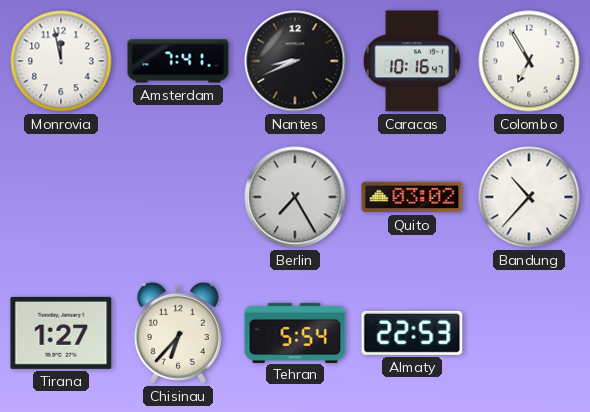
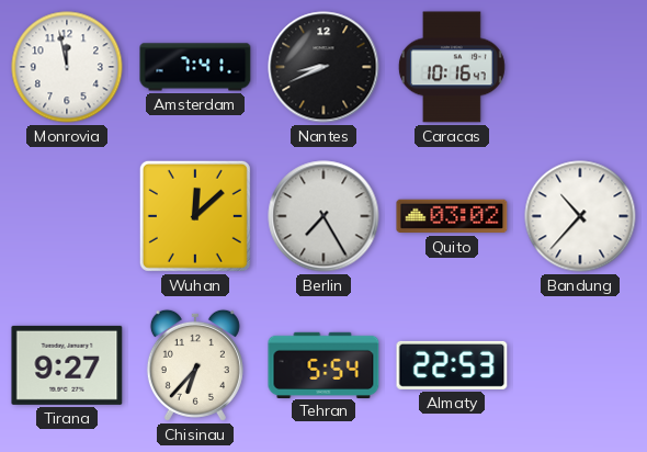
Colombo: 6:55 -> none (529, 61)
Wuhan: none -> 12:08 (195, 216)
Tirana: 1:27 -> 9:27 (67, 365)
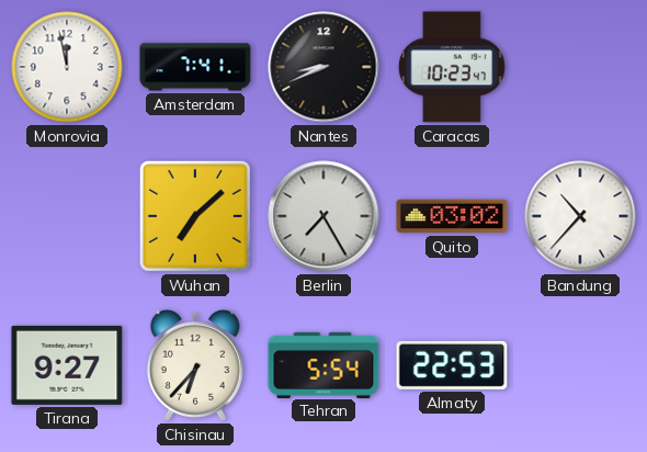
Caracas: 10:16 -> 10:23 (452, 67)
Wuhan: 12:08 -> 7:08 (195, 216)
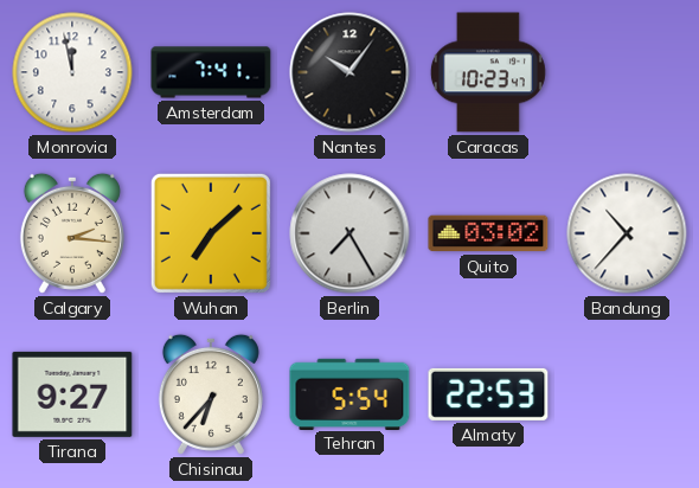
Nantes: 8:41 -> 10:06 (349, 72)
Calgary: none -> 2:16 (72, 233)
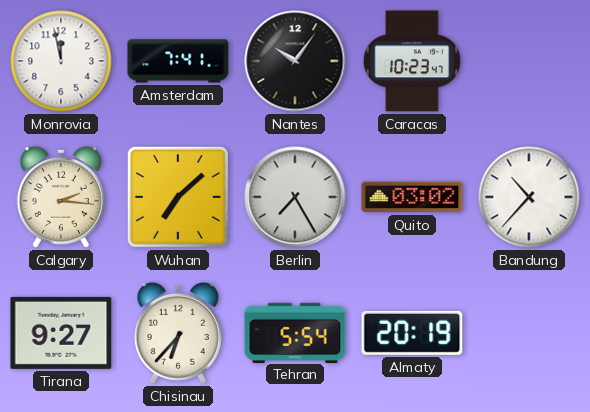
Almaty: 22:53 -> 20:19 (412, 333)
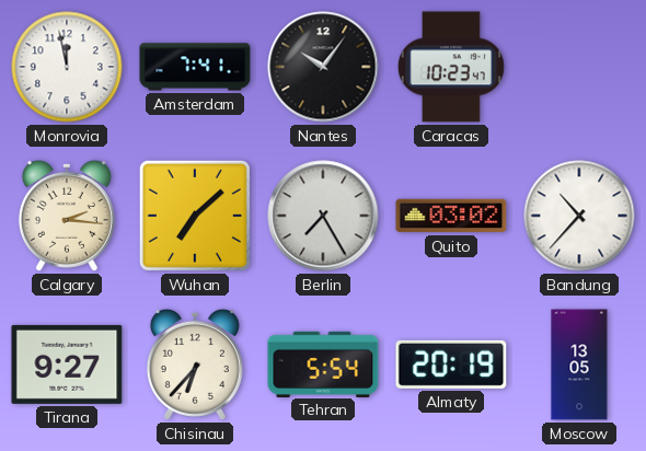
Moscow: none -> 13:05 (579, 365)
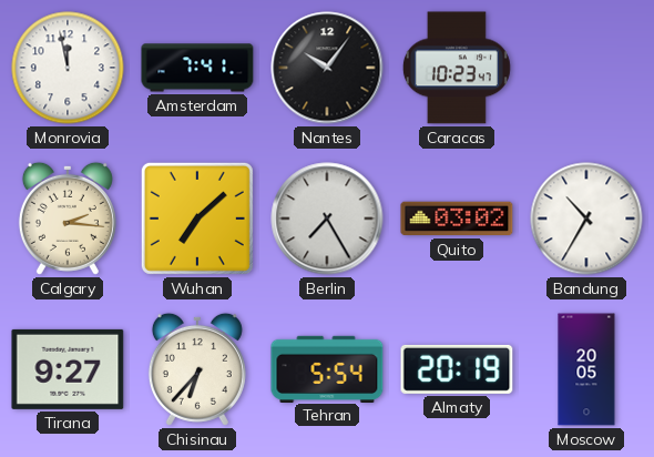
Bandung: 10:37 -> 10:35 (586, 219)
Moscow: 13:05 -> 20:05 (586, 369)
